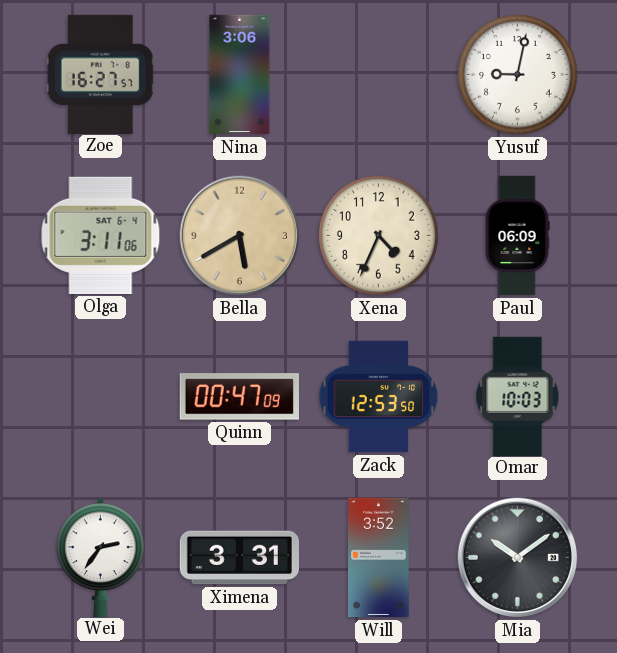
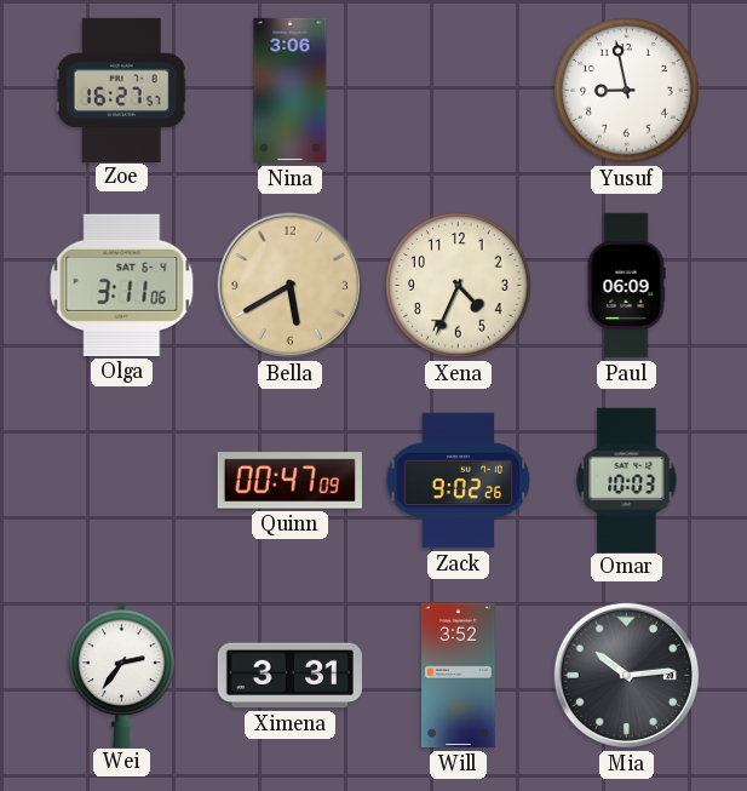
Yusuf: 9:02 -> 8:58 (627, 91)
Zack: 12:53 -> 9:02 (459, 481)
Mia: 10:09 -> 10:14 (627, 676)
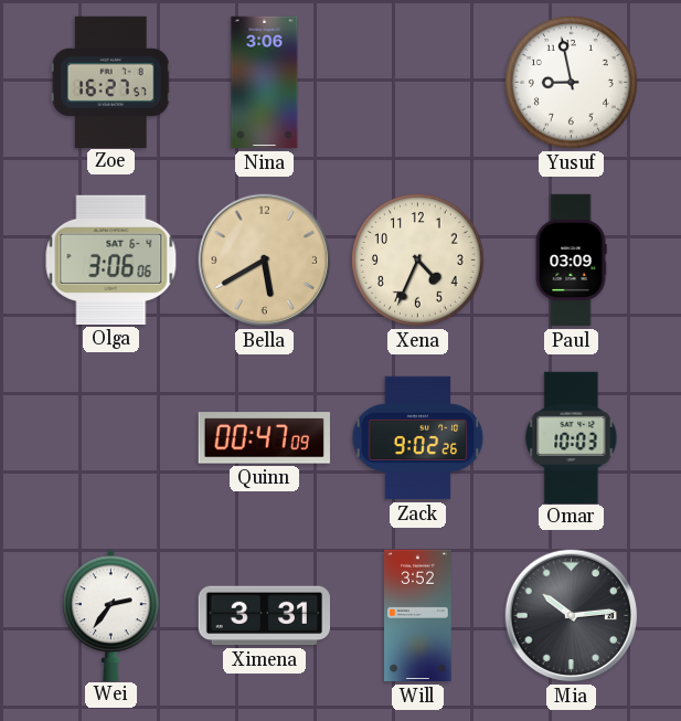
Olga: 3:11 -> 3:06 (111, 259)
Paul: 06:09 -> 03:09 (571, 261)
